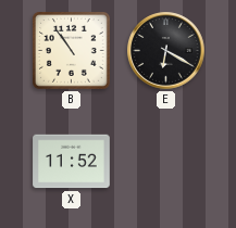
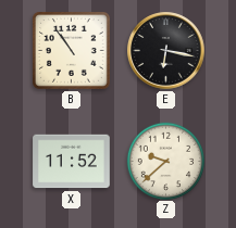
E: 6:20 -> 6:17 (166, 51)
Z: none -> 9:38 (165, 161)
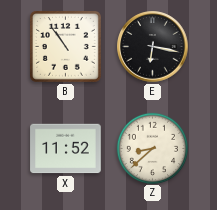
Z: 9:38 -> 8:38 (152, 148)
